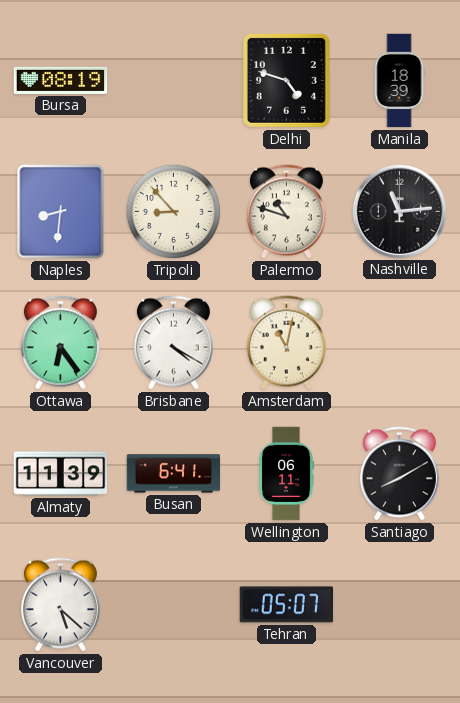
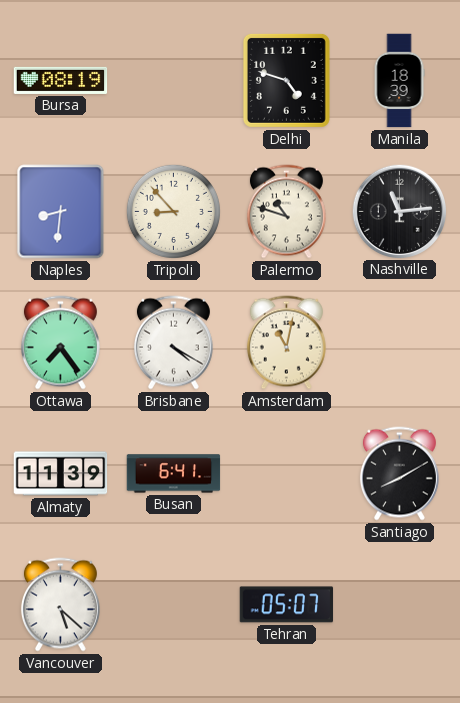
Ottawa: 6:24 -> 7:24 (60, 343)
Wellington: 06:11 -> none (286, 474)
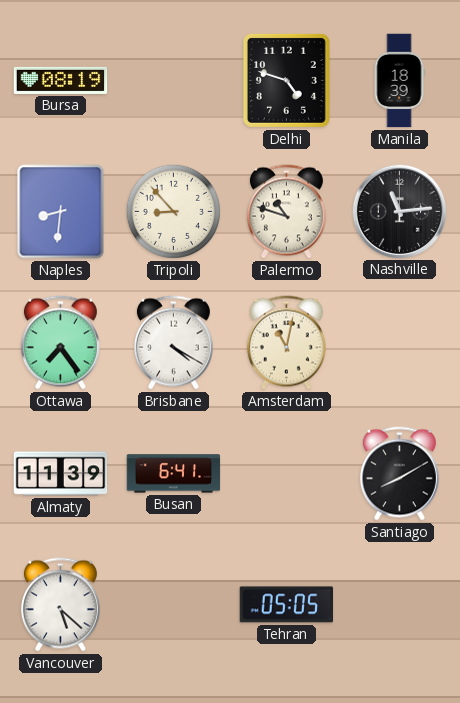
Tehran: 05:07 -> 05:05 (287, 605)
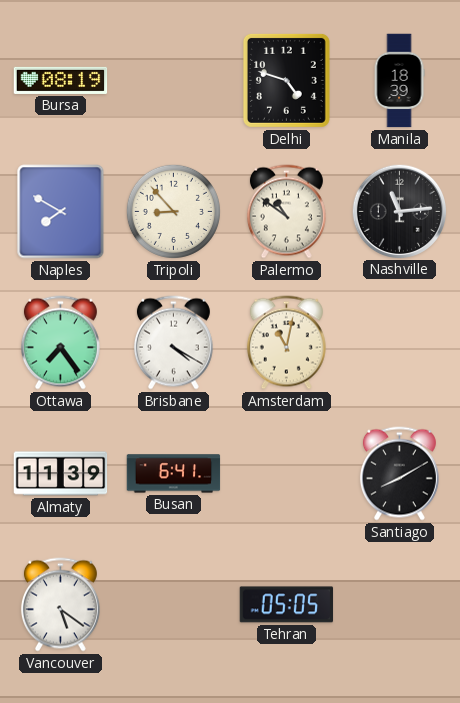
Naples: 8:31 -> 7:50 (61, 212)
Palermo: 10:48 -> 10:51 (286, 212)
Vancouver: 5:22 -> 5:21 (60, 605)
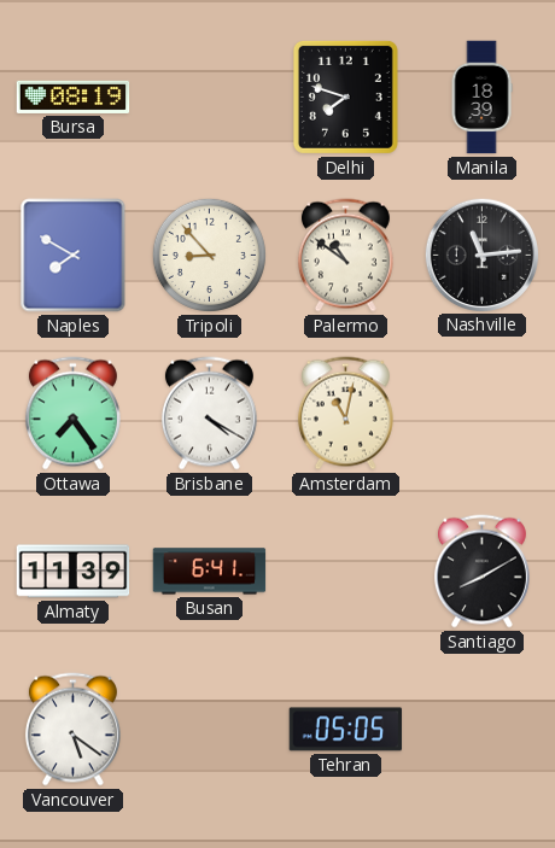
Delhi: 4:48 -> 7:48 (345, 97)
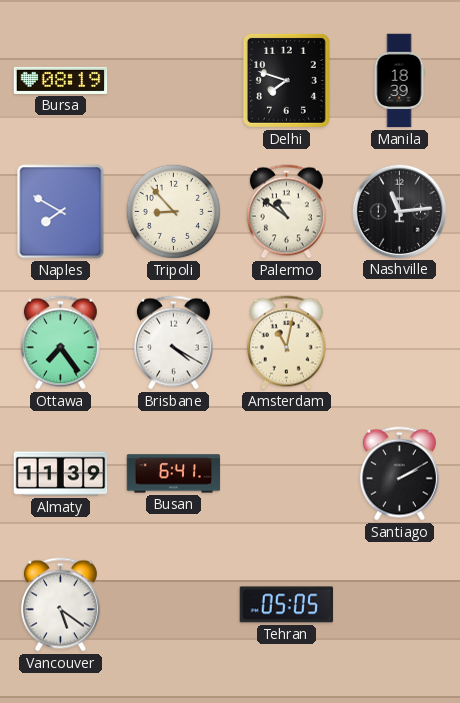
Santiago: 8:10 -> 2:10 (399, 474)
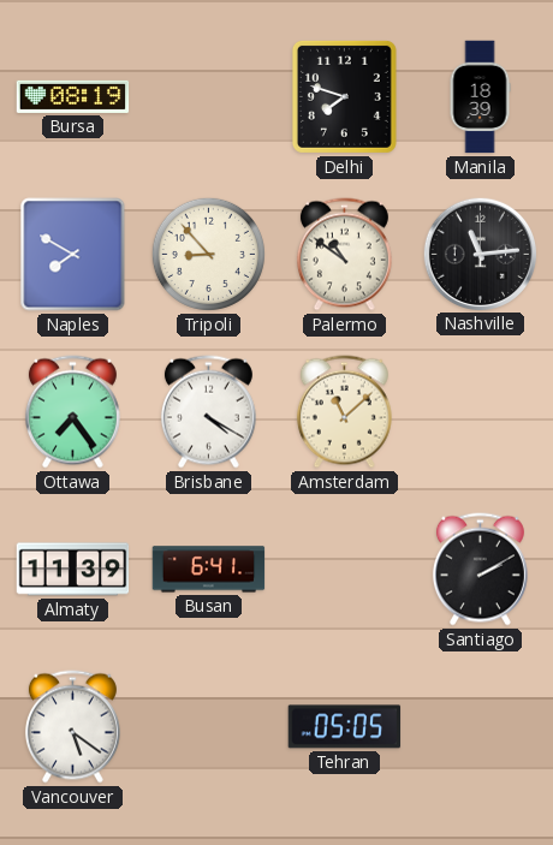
Amsterdam: 11:02 -> 11:08 (344, 412)
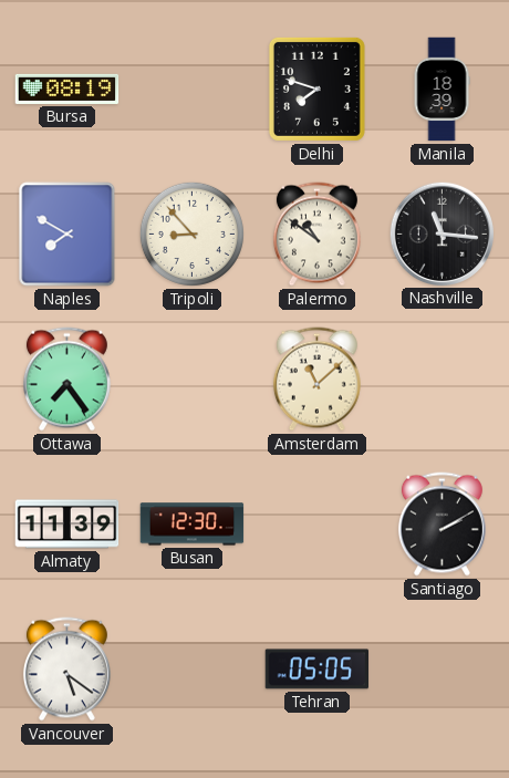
Nashville: 11:14 -> 11:16 (442, 234)
Brisbane: 4:20 -> none (208, 412)
Busan: 6:41 -> 12:30 (193, 525)
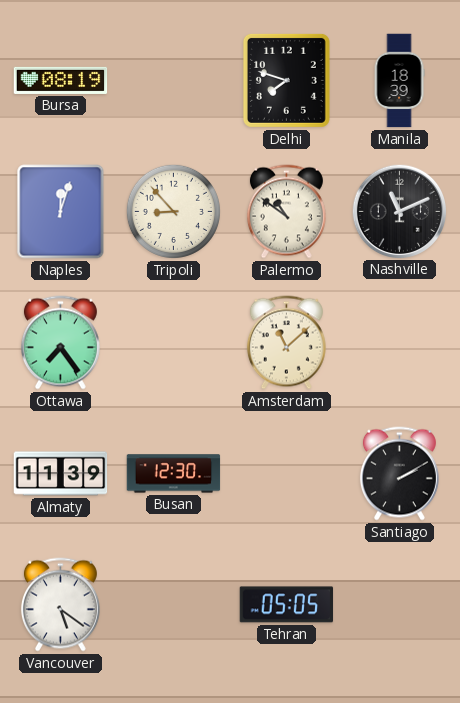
Naples: 7:50 -> 12:03 (61, 212)
Nashville: 11:16 -> 11:11 (399, 211)
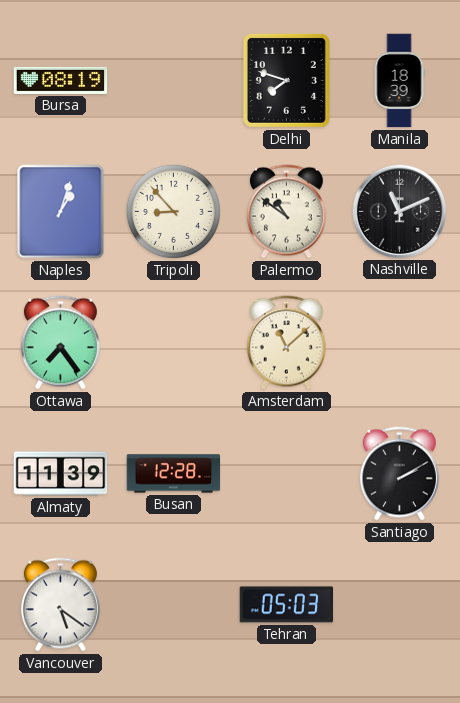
Naples: 12:03 -> 1:03 (61, 212)
Busan: 12:30 -> 12:28 (174, 474)
Tehran: 05:05 -> 05:03 (287, 605)
